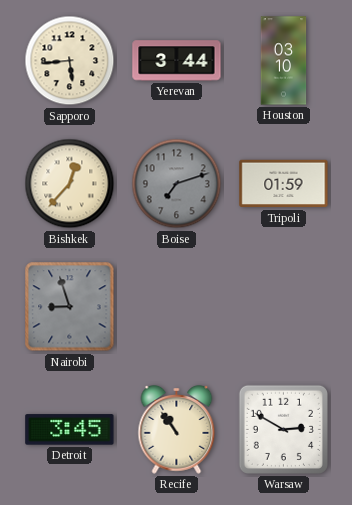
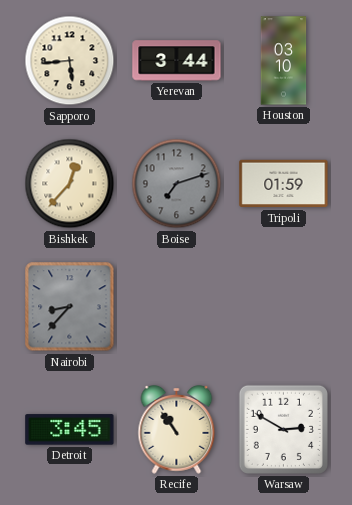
Nairobi: 8:57 -> 8:37 (70, 307)
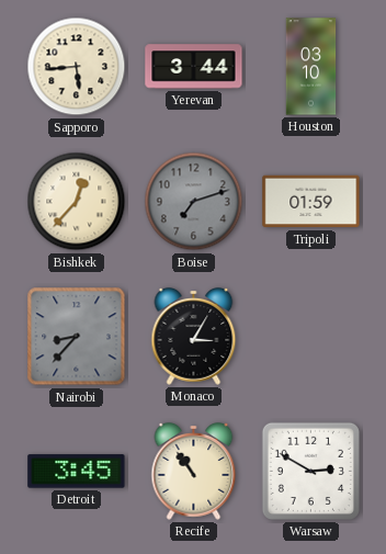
Monaco: none -> 3:05 (194, 337)
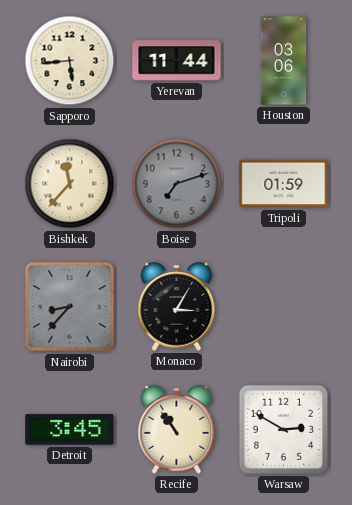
Yerevan: 3:44 -> 11:44 (177, 61)
Houston: 03:10 -> 03:06 (284, 61)
Bishkek: 12:37 -> 11:37 (70, 184)
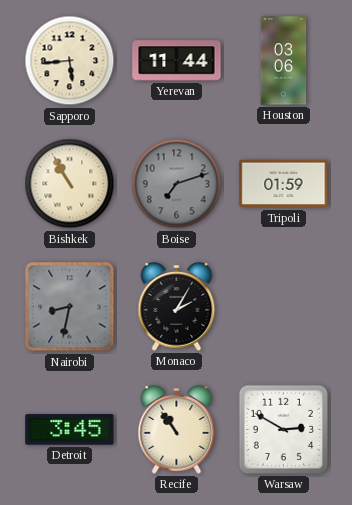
Bishkek: 11:37 -> 10:55 (70, 184)
Nairobi: 8:37 -> 8:32 (70, 307)
Monaco: 3:05 -> 2:05 (177, 307)
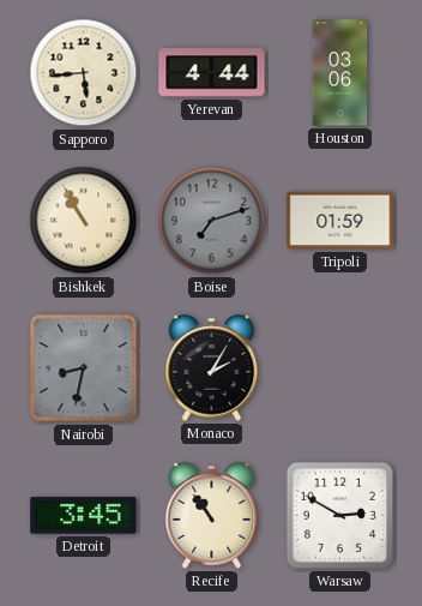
Yerevan: 11:44 -> 4:44 (212, 73)
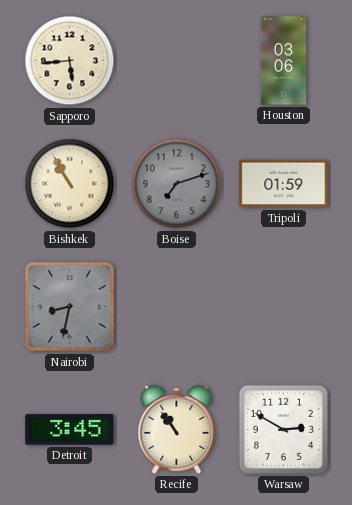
Yerevan: 4:44 -> none (212, 73)
Monaco: 2:05 -> none (212, 368)
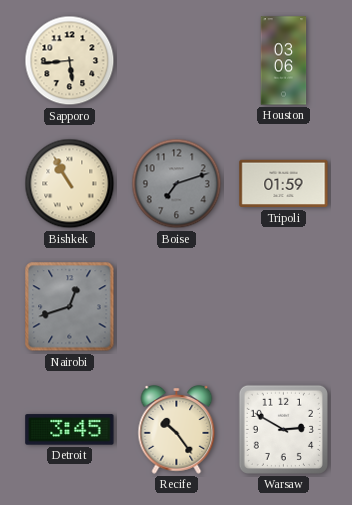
Nairobi: 8:32 -> 12:42 (70, 307)
Recife: 10:54 -> 10:24 (177, 430)
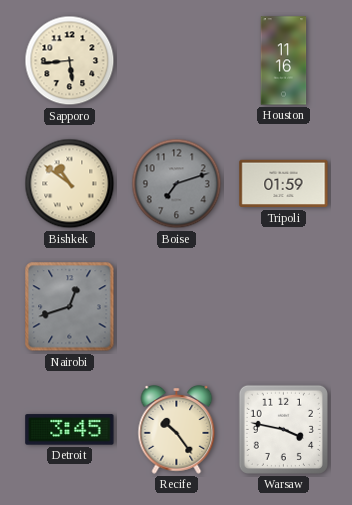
Houston: 03:06 -> 11:16 (284, 61)
Bishkek: 10:55 -> 10:51 (70, 184)
Warsaw: 2:50 -> 3:47 (283, 429)
